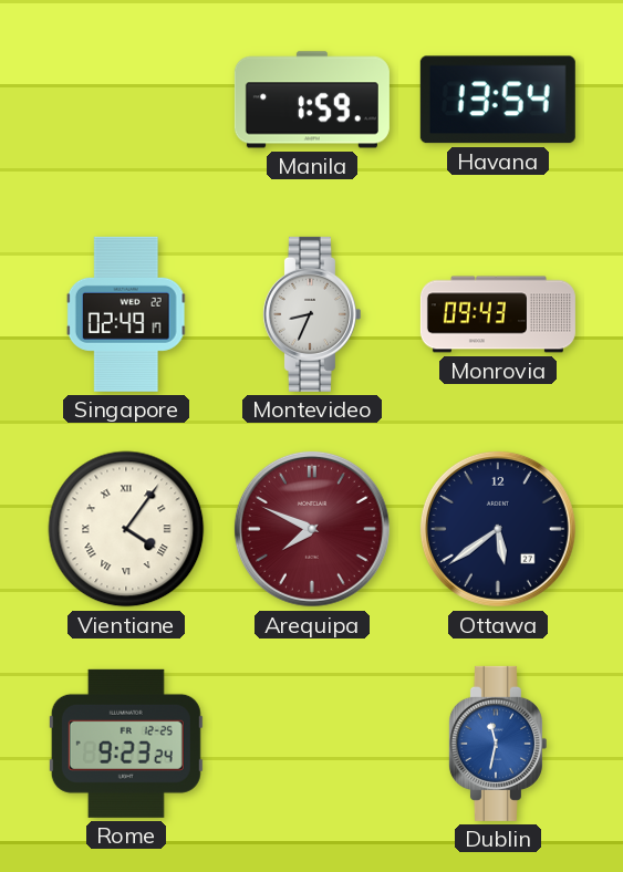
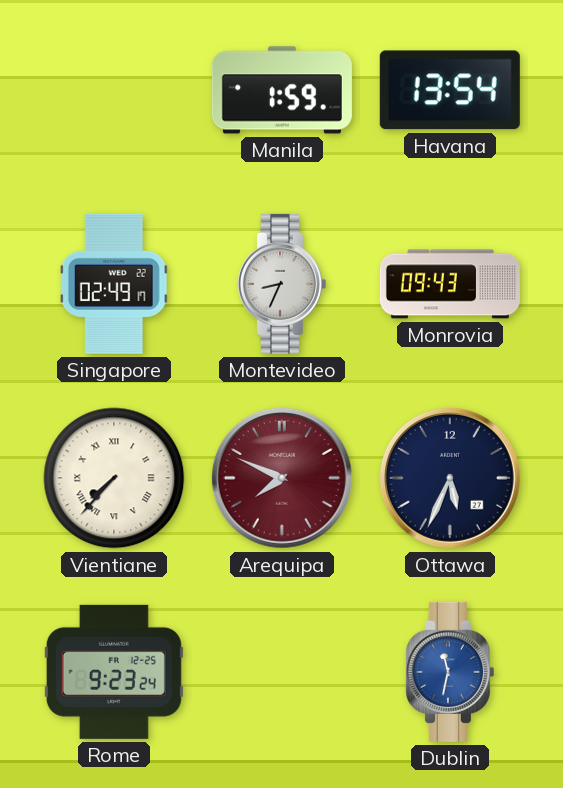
Vientiane: 4:06 -> 7:37 (114, 478)
Ottawa: 5:39 -> 5:34 (450, 478)
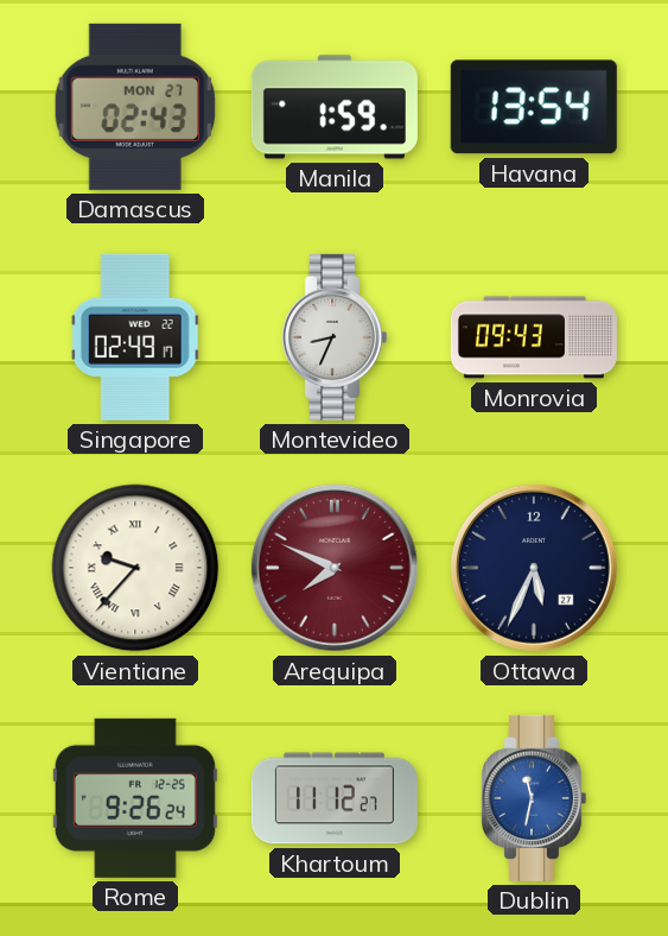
Damascus: none -> 02:43 (134, 107)
Vientiane: 7:37 -> 9:37 (135, 568)
Rome: 9:23 -> 9:26 (135, 798)
Khartoum: none -> 11:12 (335, 798)
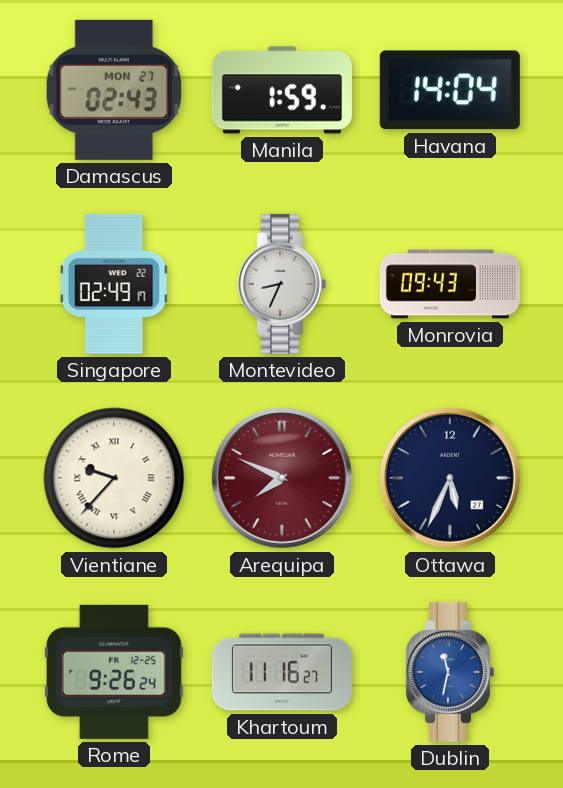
Havana: 13:54 -> 14:04 (450, 90)
Khartoum: 11:12 -> 11:16 (282, 672)
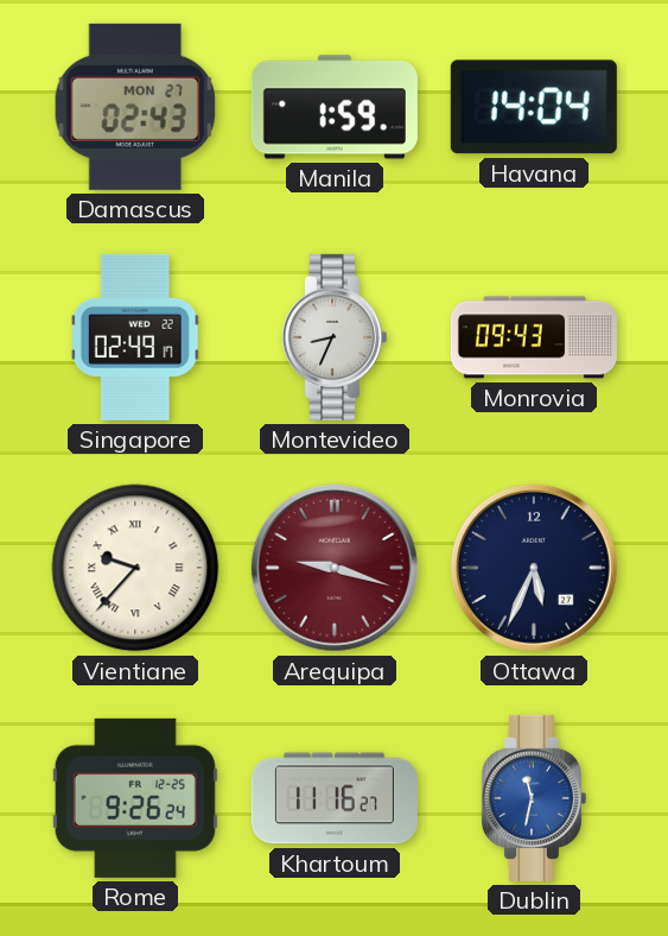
Arequipa: 7:49 -> 9:18 (335, 568)
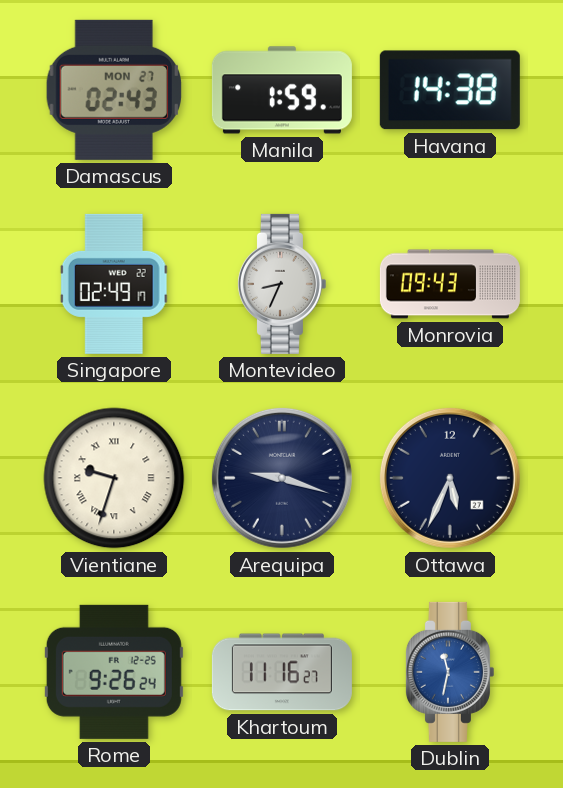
Havana: 14:04 -> 14:38 (450, 90)
Vientiane: 9:37 -> 9:33 (114, 478)
Arequipa dial: burgundy -> navy (282, 478)
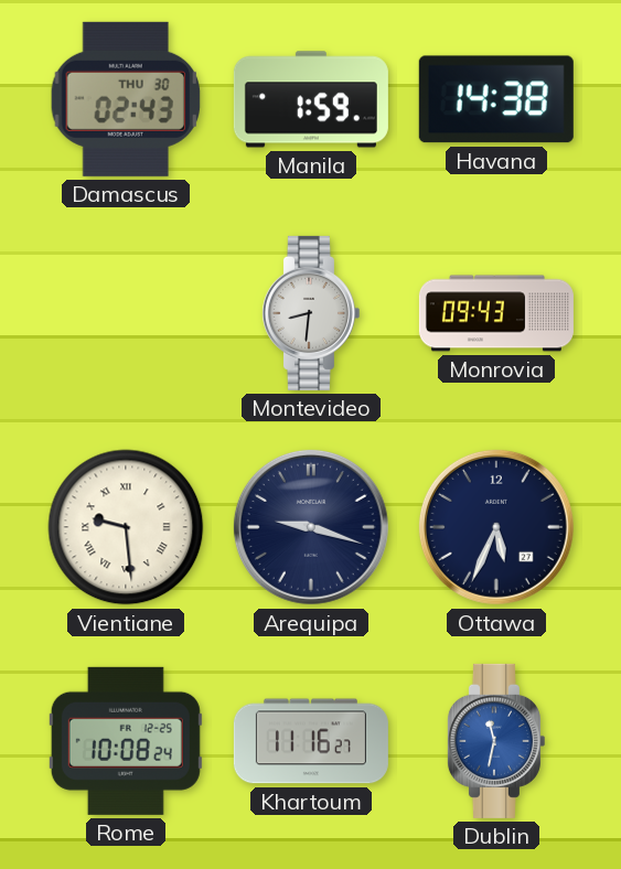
Damascus date: MON 27 -> THU 30 (125, 99)
Singapore: 02:49 -> none (114, 284)
Montevideo: 8:34 -> 8:31 (310, 313)
Vientiane: 9:33 -> 9:29 (126, 527)
Rome: 9:26 -> 10:08 (126, 741)
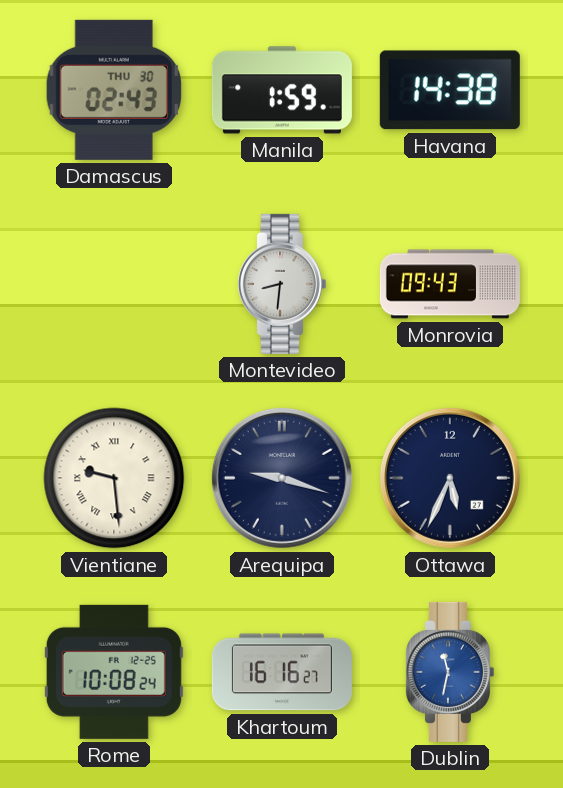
Khartoum: 11:16 -> 16:16 (282, 672)
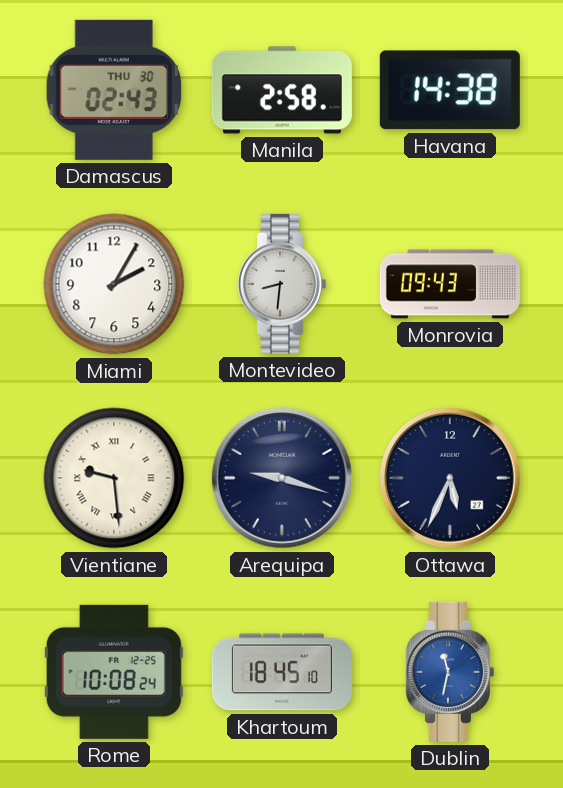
Manila: 1:59 -> 2:58 (282, 90)
Miami: none -> 2:05 (114, 284)
Khartoum: 16:16 -> 18:45 (282, 672)
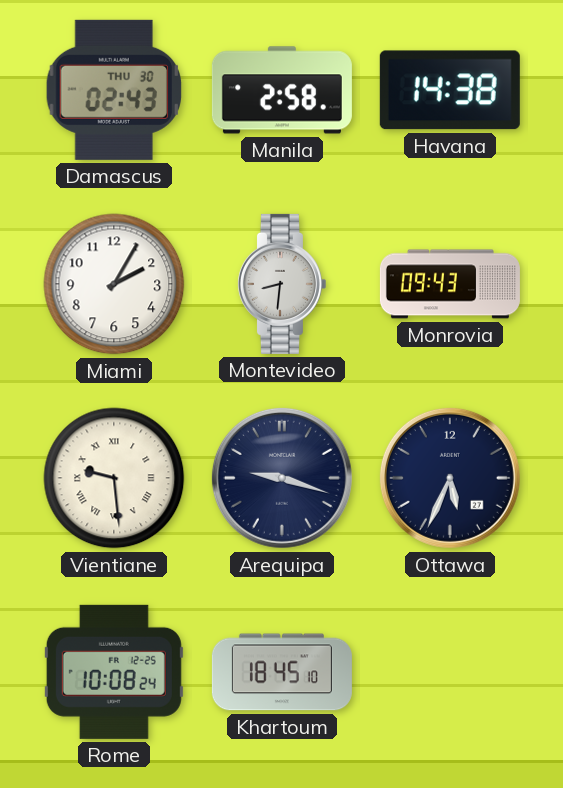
Dublin: 11:32 -> none (449, 672)
